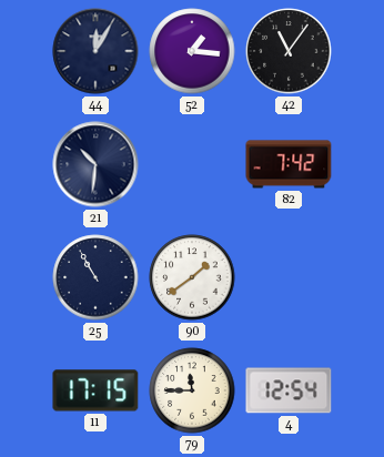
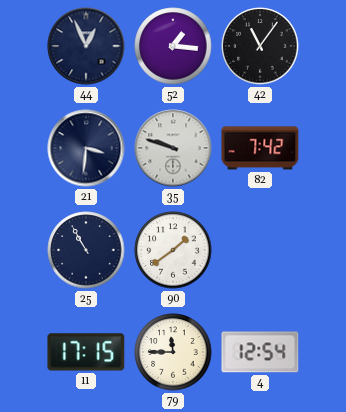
44: 12:05 -> 12:56 (86, 46)
21: 10:31 -> 3:31 (86, 148)
35: none -> 9:48 (173, 148)
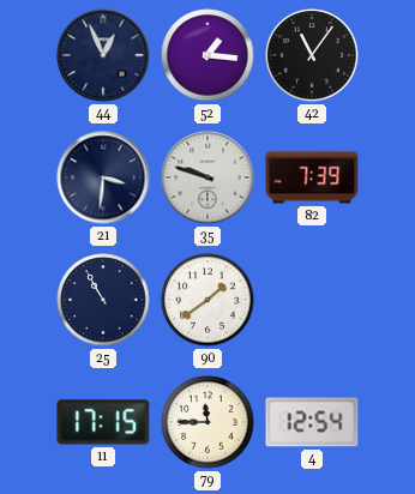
82: 7:42 -> 7:39 (312, 177)
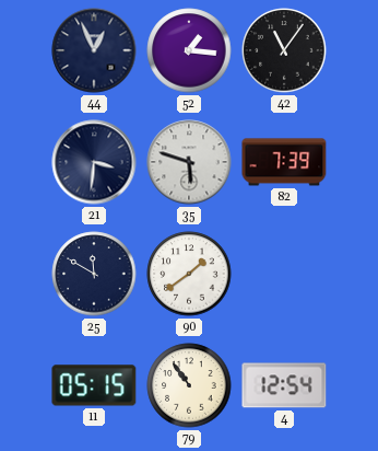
35: 9:48 -> 5:48 (189, 162)
25: 10:55 -> 11:50 (94, 274)
11: 17:15 -> 05:15 (94, 385)
79: 11:45 -> 10:54 (189, 385)
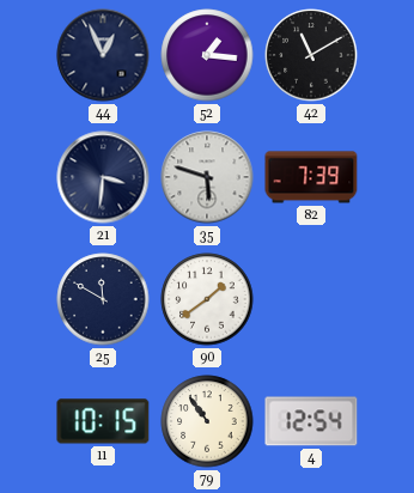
42: 11:06 -> 11:10 (311, 55)
11: 05:15 -> 10:15 (103, 421)
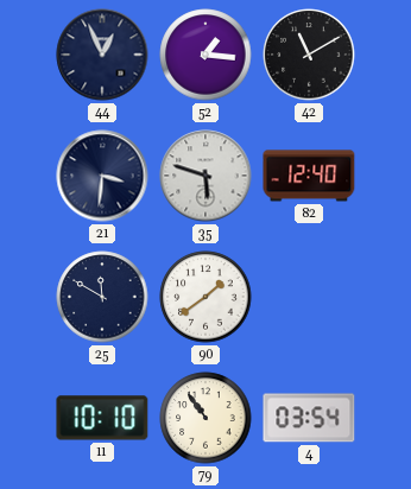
82: 7:39 -> 12:40 (309, 176)
11: 10:15 -> 10:10 (102, 418)
4: 12:54 -> 03:54 (309, 418)
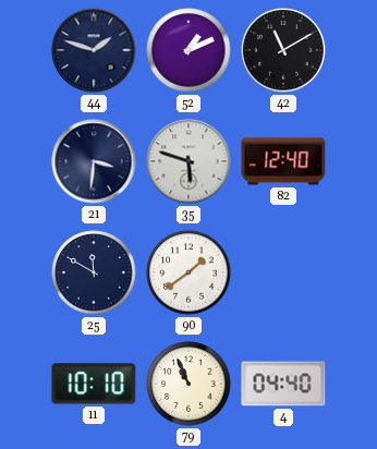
44: 12:56 -> 1:48 (94, 50)
52: 1:16 -> 1:11 (188, 50)
79: 10:54 -> 10:56 (188, 384)
4: 03:54 -> 04:40 (283, 384)
